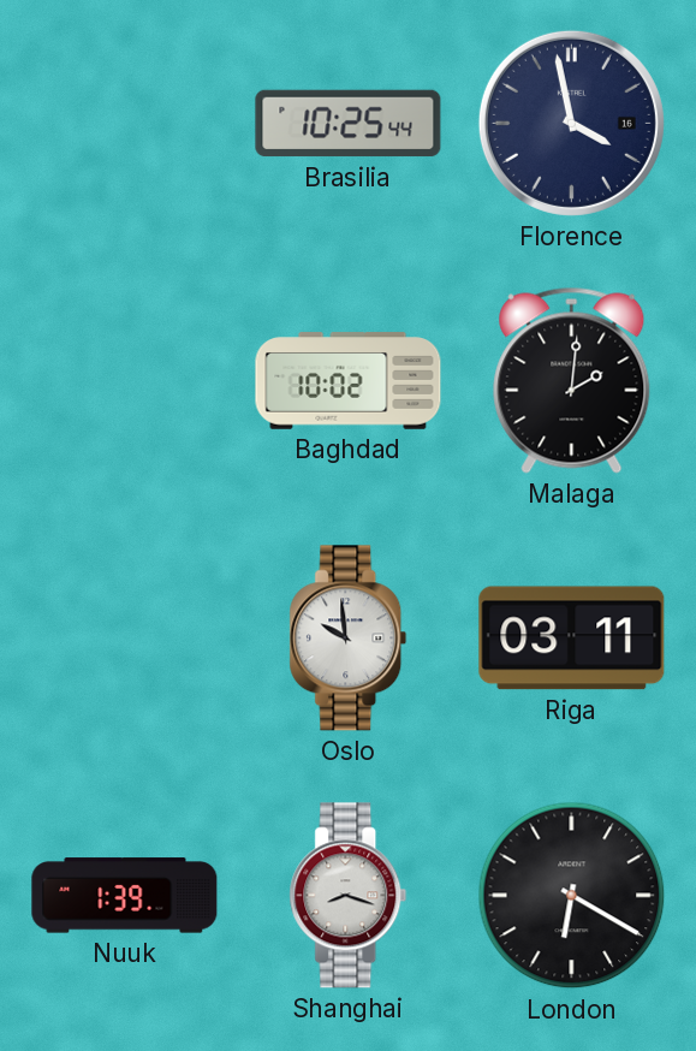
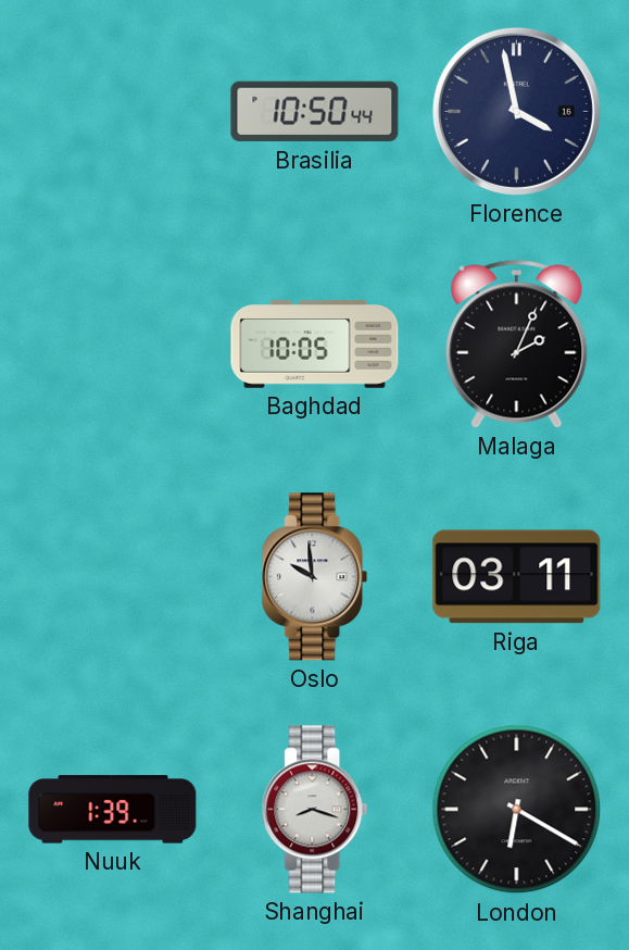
Brasilia: 10:25 -> 10:50 (315, 112)
Baghdad: 10:02 -> 10:05 (315, 345)
Malaga: 2:01 -> 2:04 (517, 343)
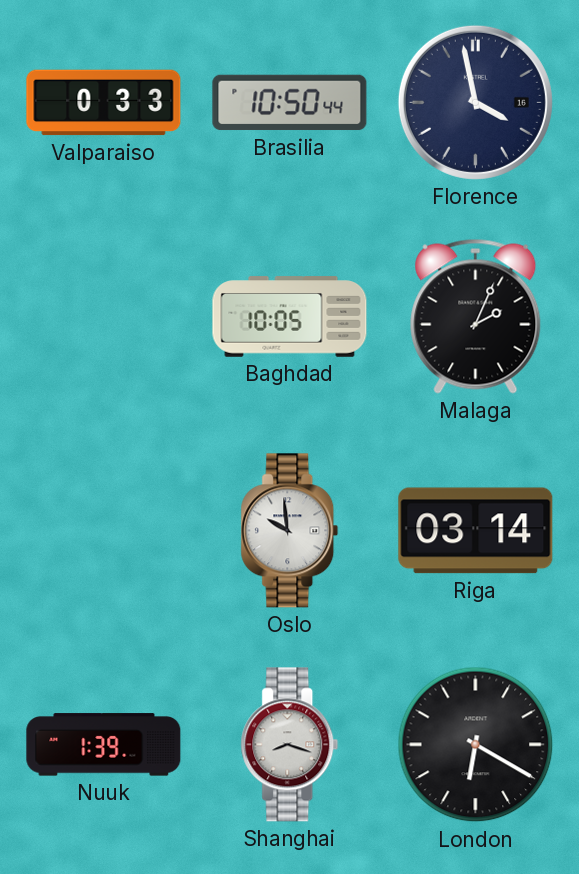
Valparaiso: none -> 0:33 (104, 103)
Riga: 03:11 -> 03:14 (476, 531)
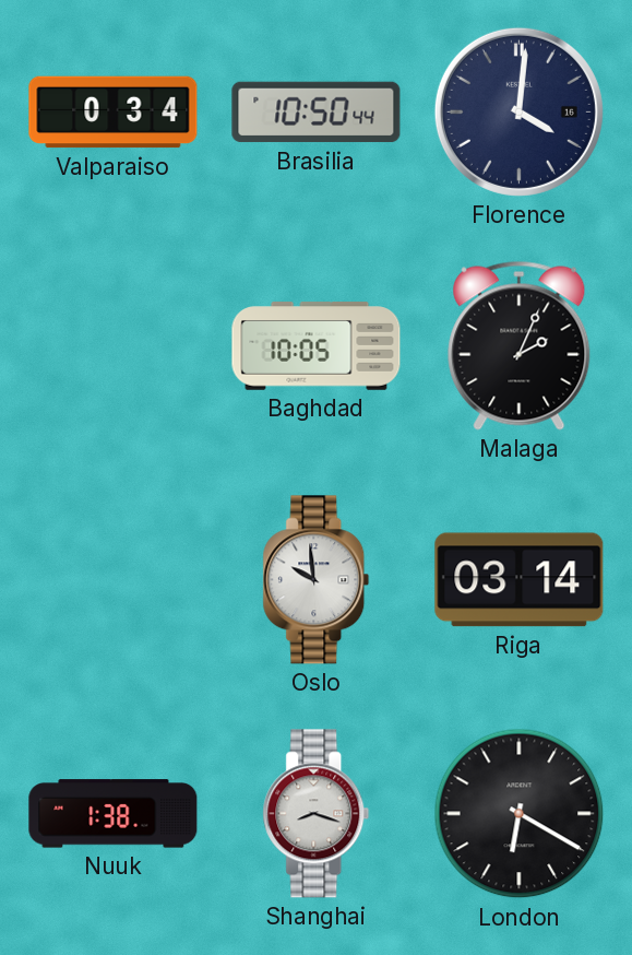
Valparaiso: 0:33 -> 0:34 (114, 113)
Florence: 3:58 -> 4:01 (518, 111)
Nuuk: 1:39 -> 1:38 (114, 814)
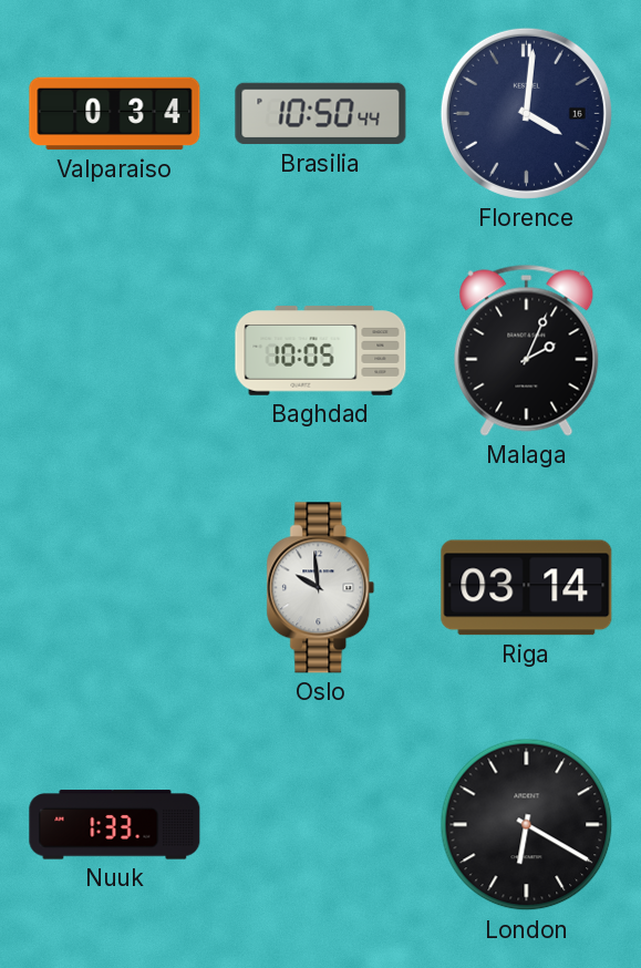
Nuuk: 1:38 -> 1:33 (115, 825)
Shanghai: 8:18 -> none (317, 814)
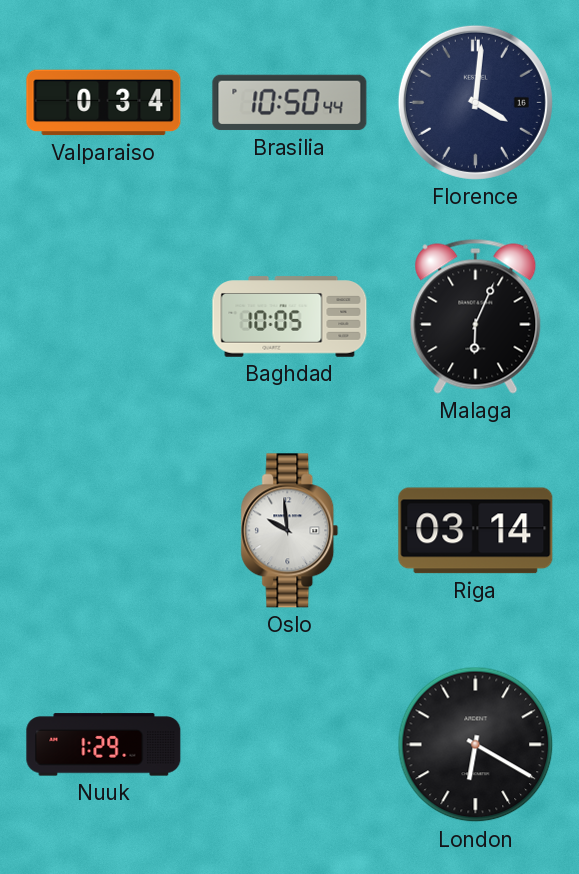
Malaga: 2:04 -> 6:04 (476, 316)
Nuuk: 1:33 -> 1:29 (104, 745)
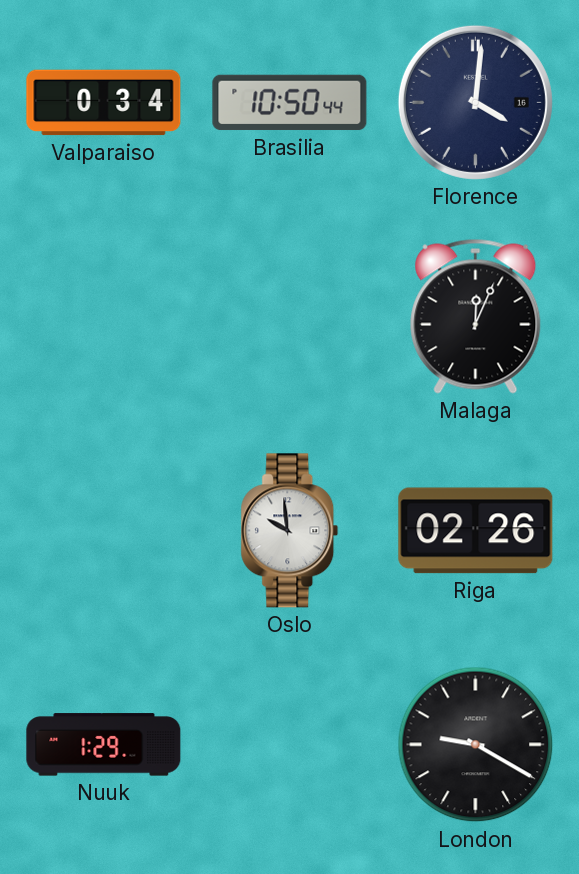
Baghdad: 10:05 -> none (290, 317)
Malaga: 6:04 -> 12:04 (476, 316)
Riga: 03:14 -> 02:26 (476, 531)
London: 6:20 -> 9:20 (476, 745)
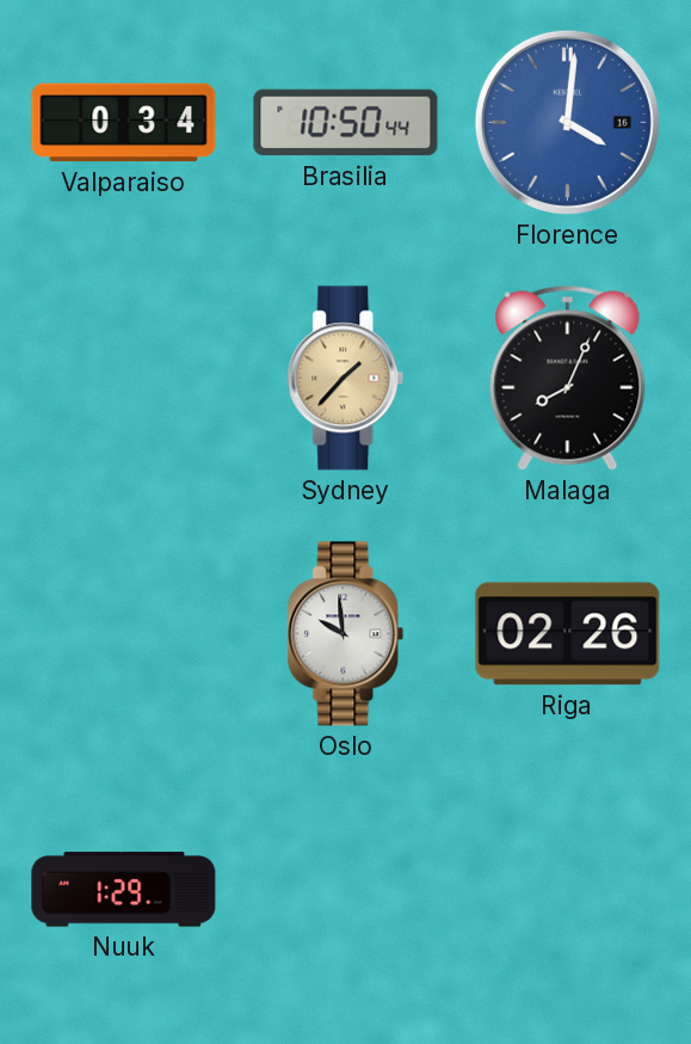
Florence dial: navy -> blue (567, 122)
Sydney: none -> 1:37 (346, 379)
Malaga: 12:04 -> 8:04 (568, 377)
London: 9:20 -> none (476, 745)
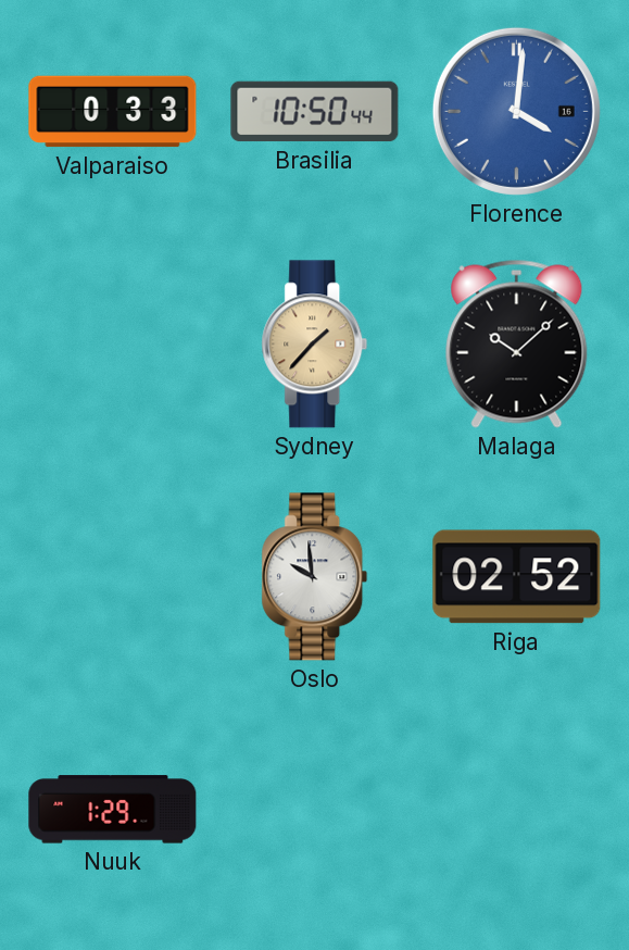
Valparaiso: 0:34 -> 0:33 (113, 112)
Malaga: 8:04 -> 10:08 (517, 343)
Riga: 02:26 -> 02:52 (517, 577)
